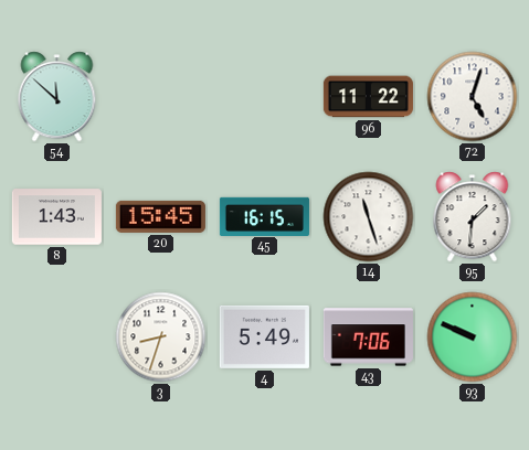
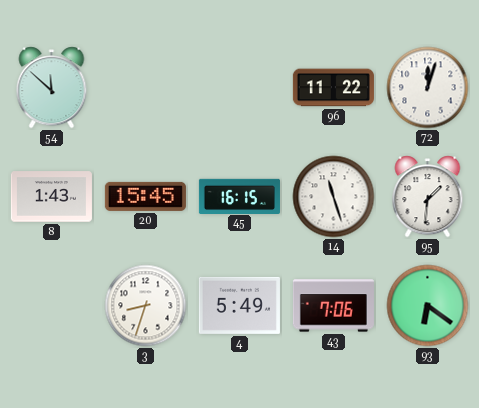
72: 5:03 -> 12:03 (428, 88)
93: 9:49 -> 6:21 (428, 306)
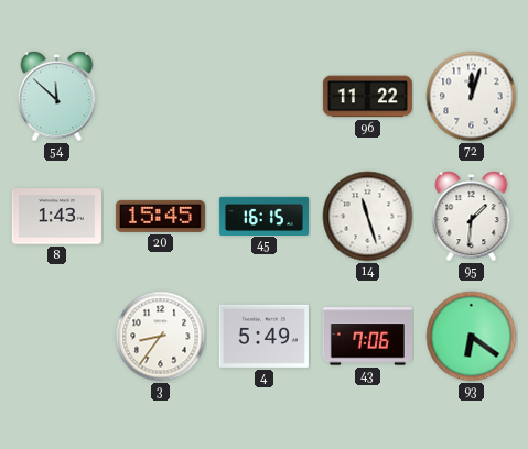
3: 8:33 -> 8:36 (161, 337)
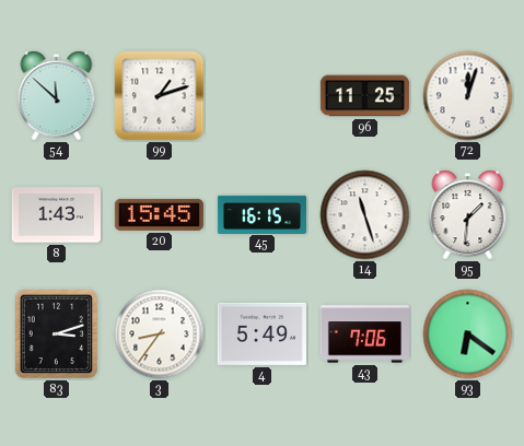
99: none -> 1:12 (160, 96)
96: 11:22 -> 11:25 (364, 96)
83: none -> 3:12 (57, 334)
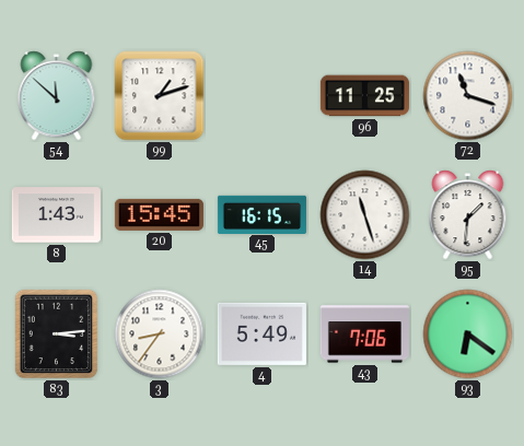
72: 12:03 -> 11:18 (468, 96)
83: 3:12 -> 3:14 (57, 334)
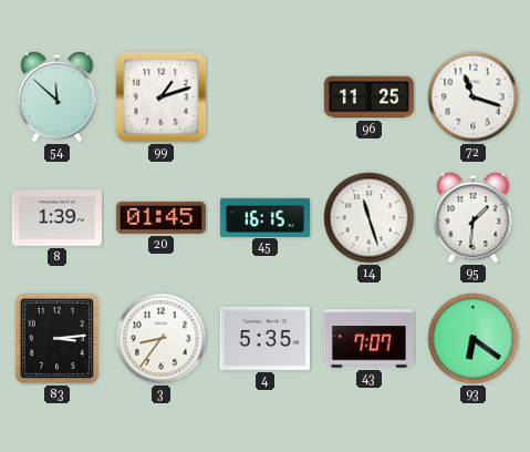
8: 1:43 -> 1:39 (56, 218)
20: 15:45 -> 01:45 (160, 217)
4: 5:49 -> 5:35 (264, 338)
43: 7:06 -> 7:07 (368, 339)
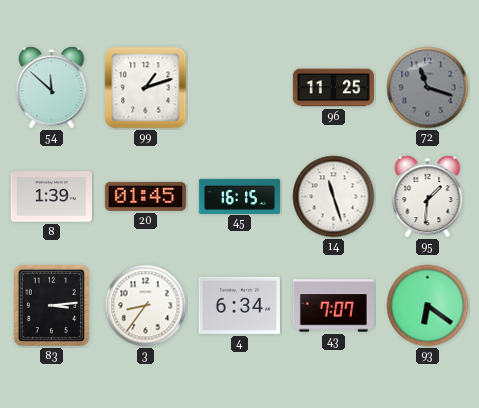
72 dial: white -> grey (428, 88)
4: 5:35 -> 6:34 (239, 305)
